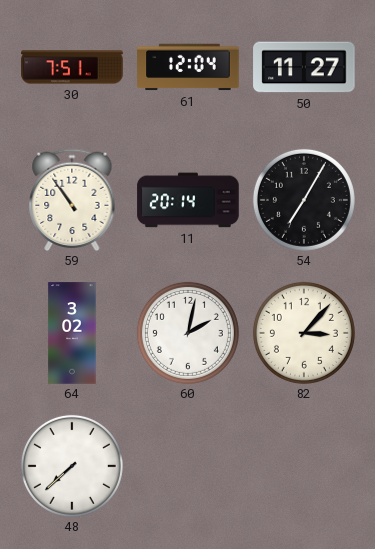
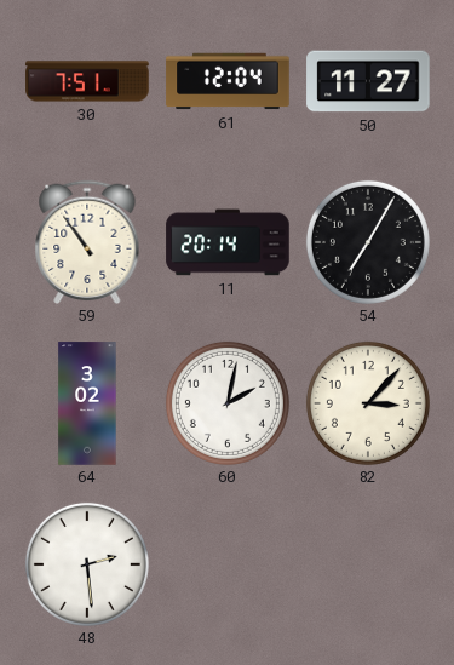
48: 7:38 -> 2:29 (87, 564)
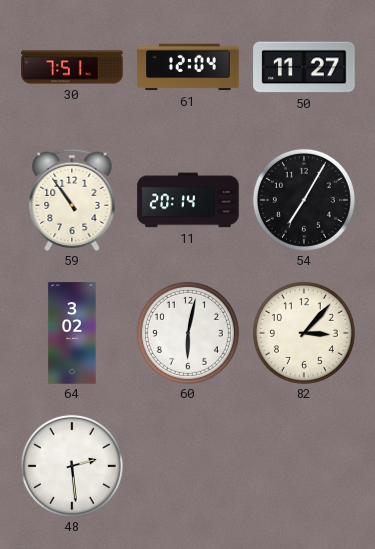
60: 2:02 -> 6:02 (188, 333)
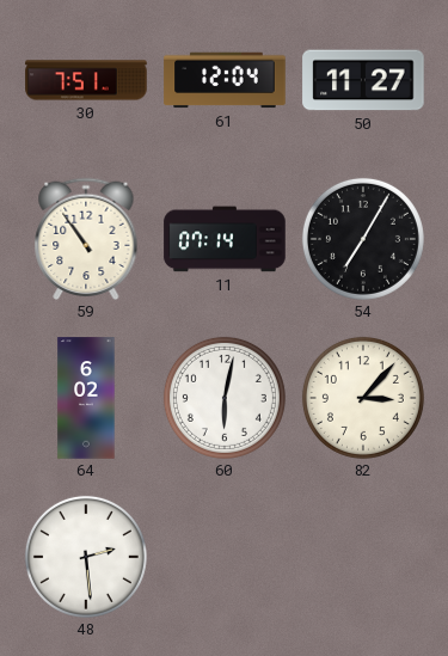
11: 20:14 -> 07:14 (225, 239)
64: 3:02 -> 6:02 (86, 398)
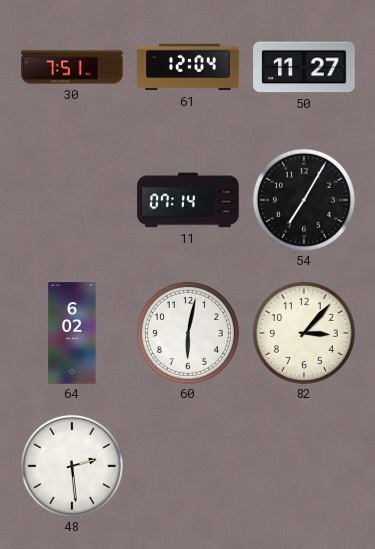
59: 10:54 -> none (86, 239)
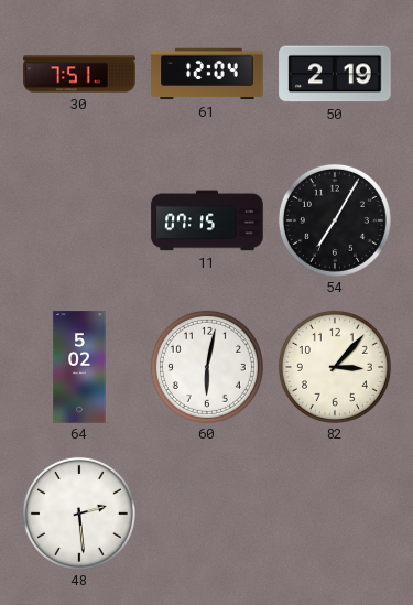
50: 11:27 -> 2:19 (335, 74)
11: 07:14 -> 07:15 (207, 220)
64: 6:02 -> 5:02 (79, 367)
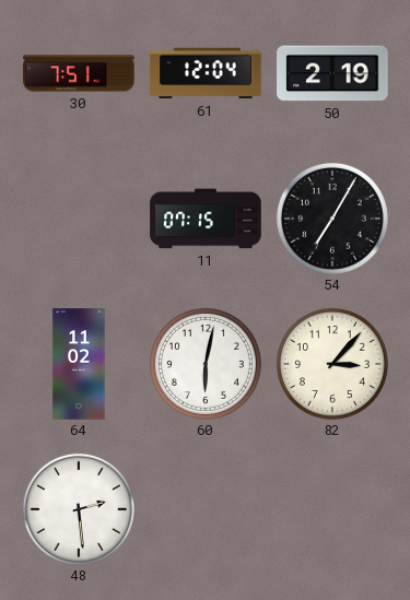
64: 5:02 -> 11:02 (79, 364)
